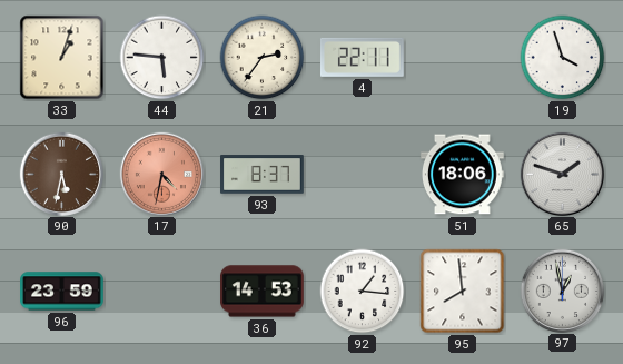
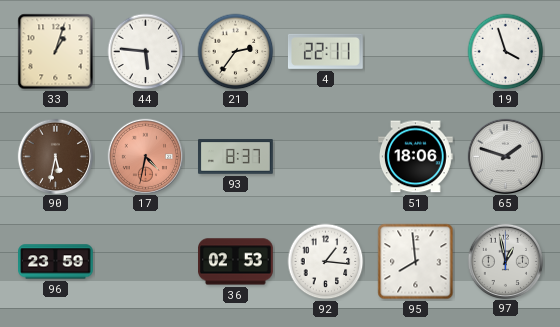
36: 14:53 -> 02:53 (236, 262)
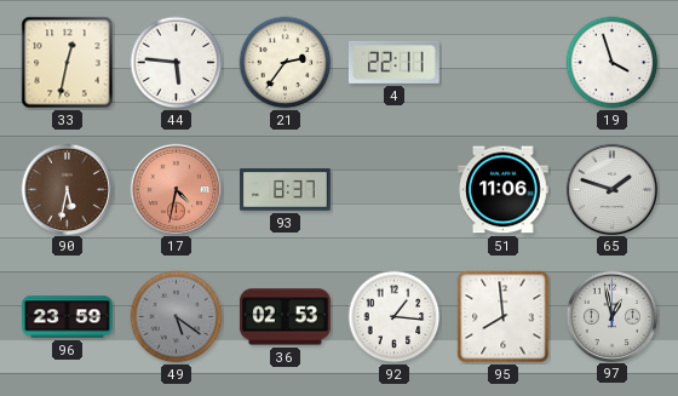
33: 1:03 -> 12:32 (68, 63)
51: 18:06 -> 11:06 (504, 190)
49: none -> 5:21 (177, 317)
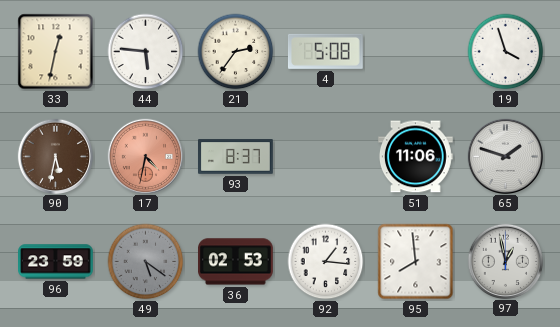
4: 22:11 -> 5:08 (325, 51)
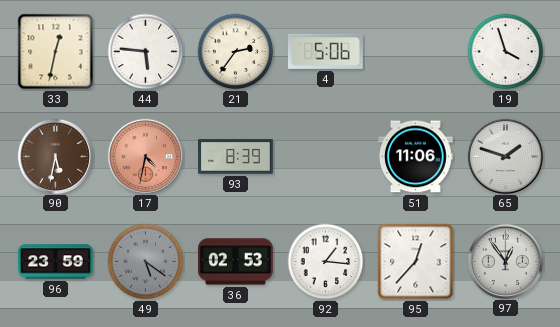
4: 5:08 -> 5:06 (325, 51)
93: 8:37 -> 8:39 (236, 157)
95: 7:59 -> 12:37 (416, 262)
97: 12:58 -> 12:54 (505, 261)
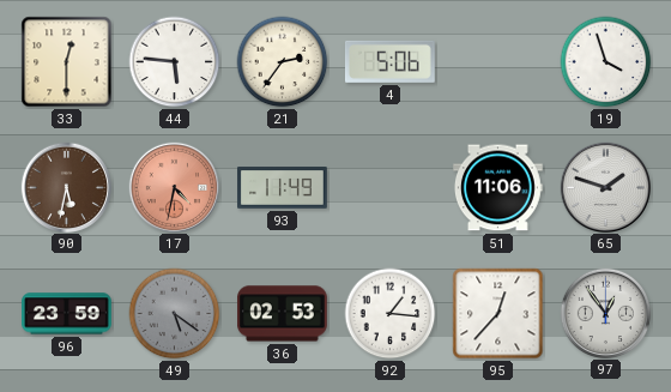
33: 12:32 -> 12:30 (67, 62)
93: 8:39 -> 11:49 (283, 188)
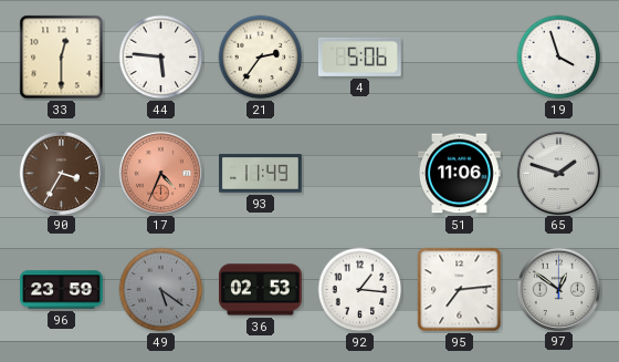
90: 5:32 -> 3:35 (61, 173)
17: 4:32 -> 4:34 (160, 173)
95: 12:37 -> 7:14 (460, 290)
97: 12:54 -> 12:51 (558, 289)
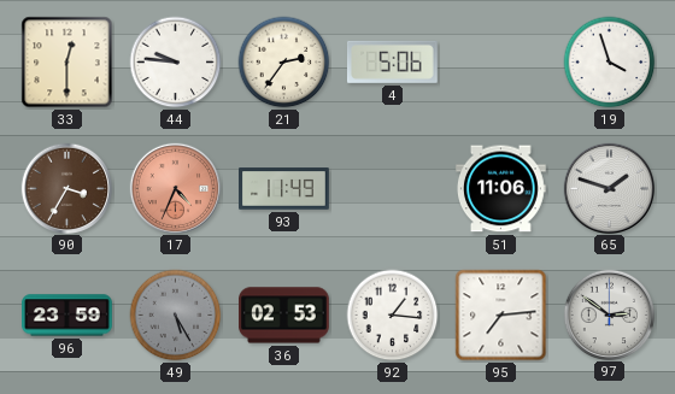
44: 5:46 -> 9:46 (176, 63)
49: 5:21 -> 5:25 (176, 316)
97: 12:51 -> 2:51 (609, 314)
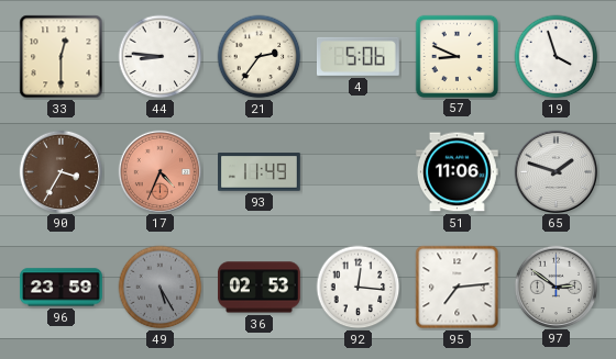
44: 9:46 -> 8:46 (161, 57)
57: none -> 8:49 (457, 56)
92: 1:16 -> 12:16 (359, 288)
